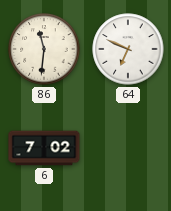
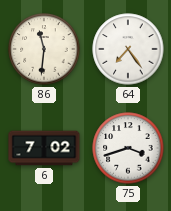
64: 6:49 -> 7:24 (128, 49)
75: none -> 3:42 (128, 148)
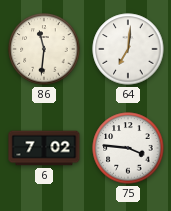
64: 7:24 -> 7:01 (128, 49)
75: 3:42 -> 3:46 (128, 148)
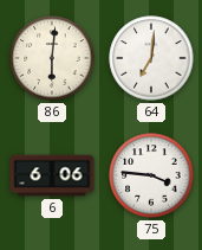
86: 11:31 -> 6:01 (52, 58)
6: 7:02 -> 6:06 (52, 175)
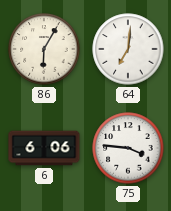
86: 6:01 -> 6:05 (44, 49)
